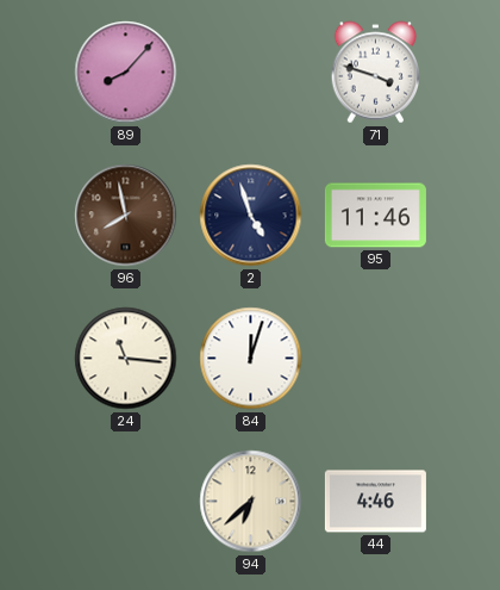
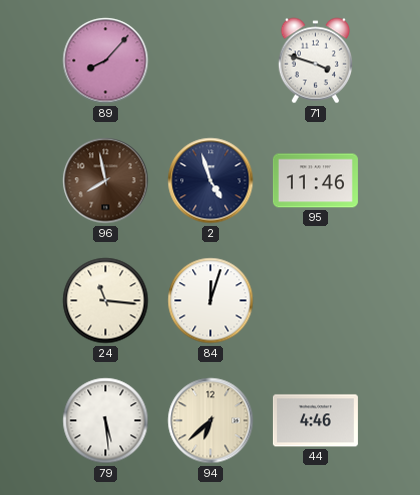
79: none -> 5:29 (106, 421)
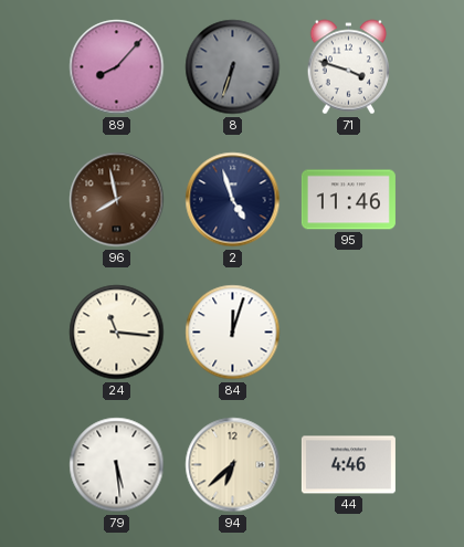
8: none -> 6:33 (233, 67)
